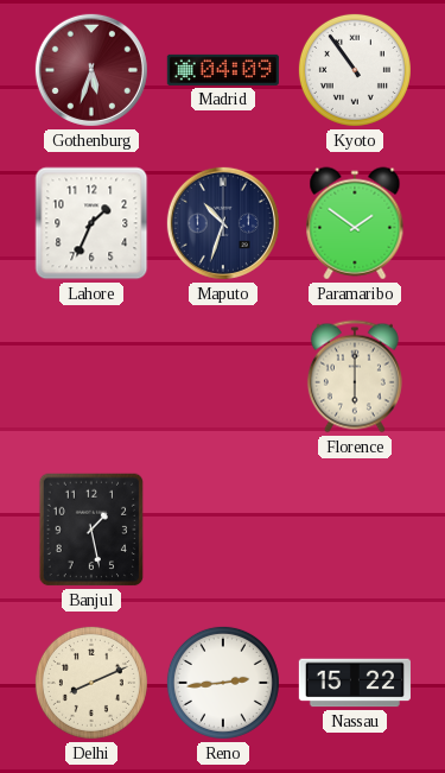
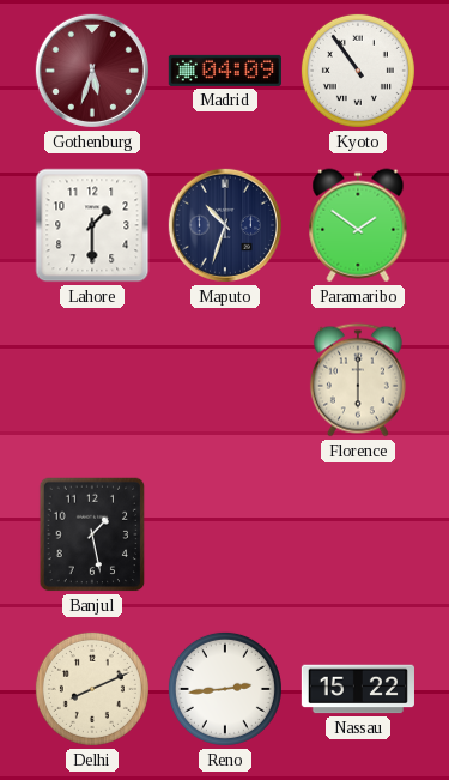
Lahore: 1:34 -> 1:30 (92, 225)
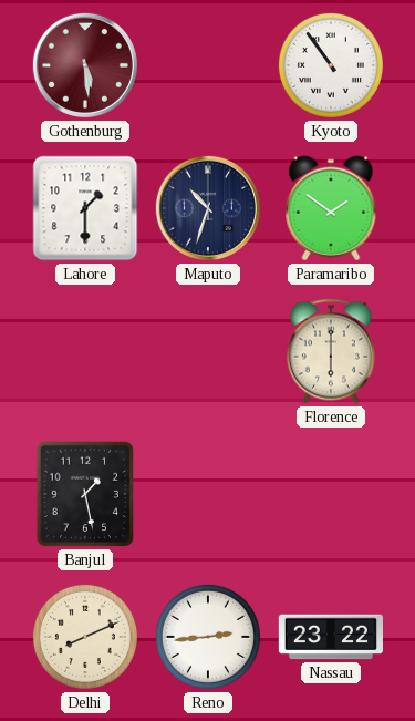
Gothenburg: 5:33 -> 5:29 (85, 65)
Madrid: 04:09 -> none (225, 71)
Nassau: 15:22 -> 23:22 (331, 637)
